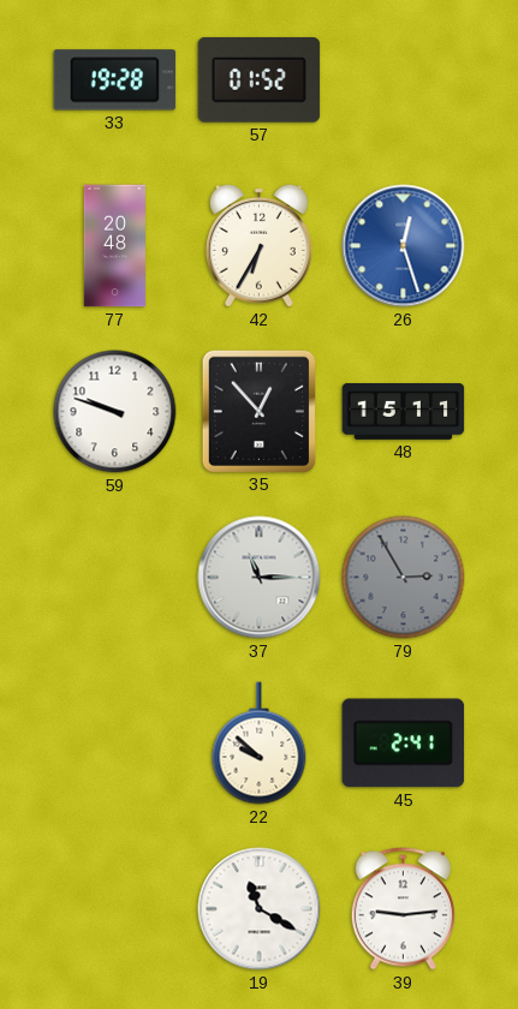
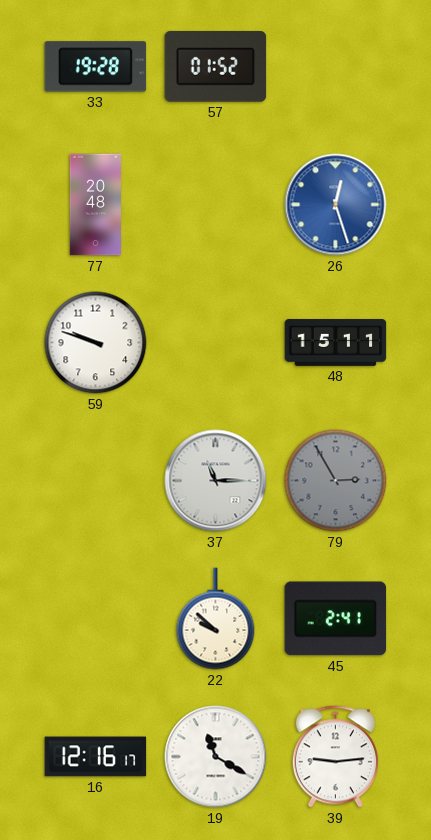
42: 6:35 -> none (258, 245)
35: 12:53 -> none (258, 411)
16: none -> 12:16 (96, 757)
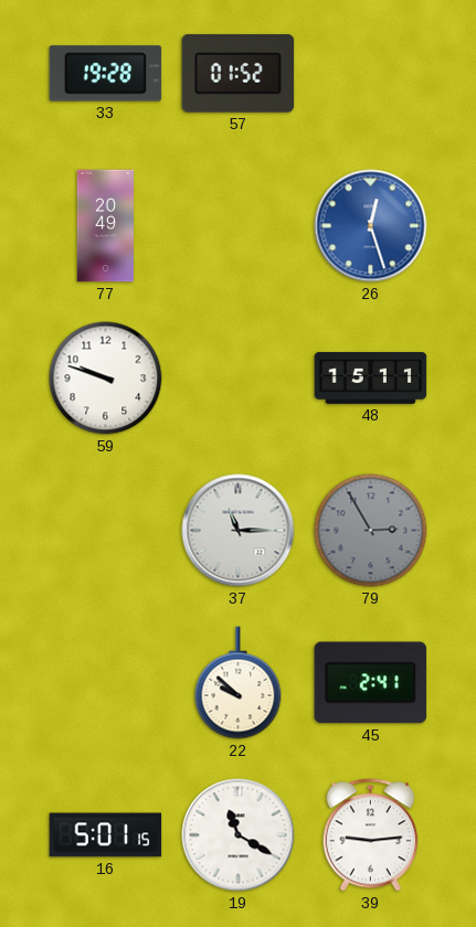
77: 20:48 -> 20:49 (105, 226)
16: 12:16 -> 5:01 (106, 835)
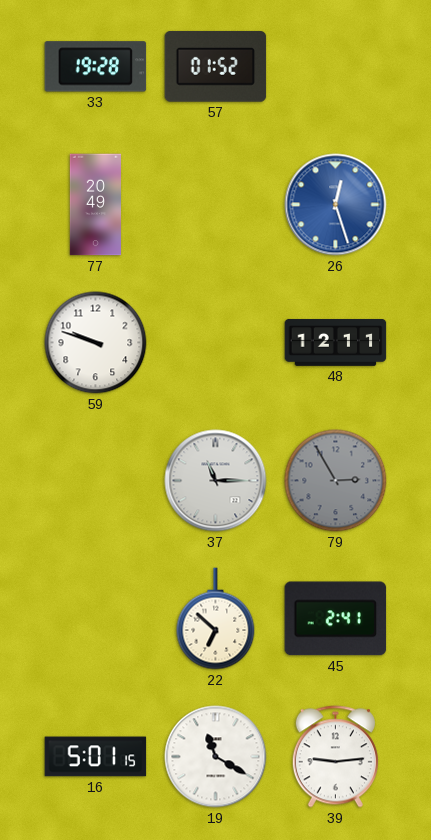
48: 15:11 -> 12:11 (336, 343)
22: 9:52 -> 6:52 (216, 619)
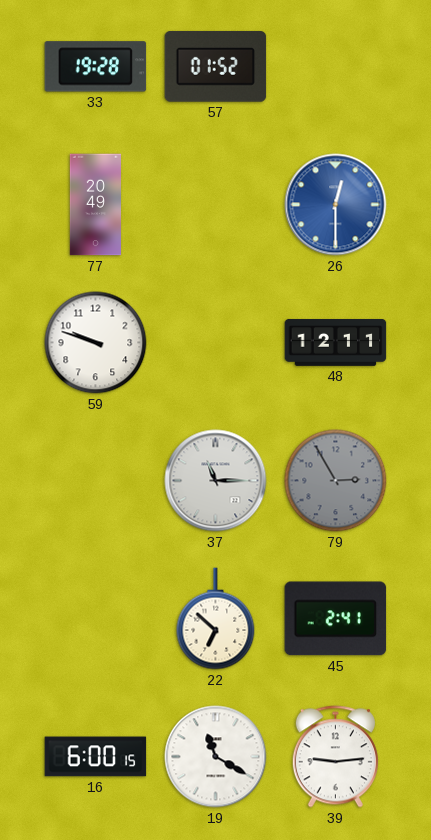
26: 12:27 -> 12:30 (336, 205)
16: 5:01 -> 6:00 (96, 757)
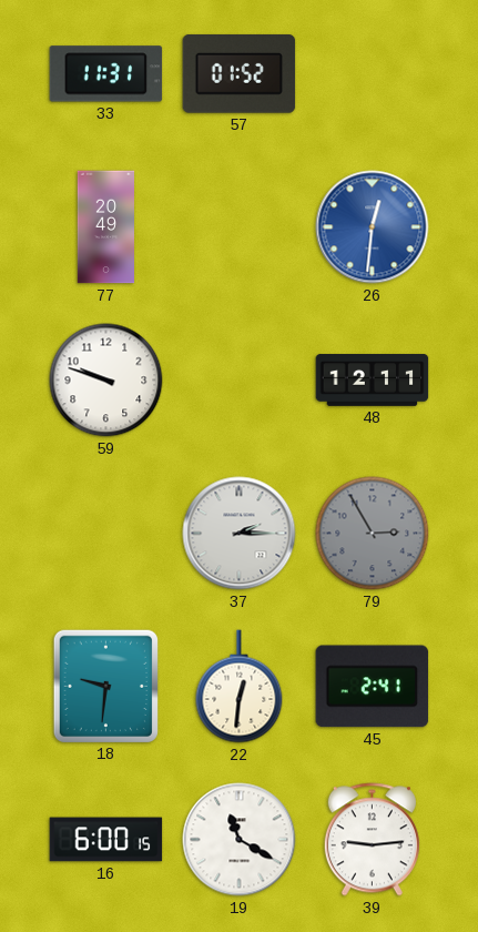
33: 19:28 -> 11:31 (106, 74)
26: 12:30 -> 12:31 (373, 227)
37: 11:15 -> 2:15 (240, 534)
18: none -> 9:31 (105, 686)
22: 6:52 -> 12:31 (240, 687)
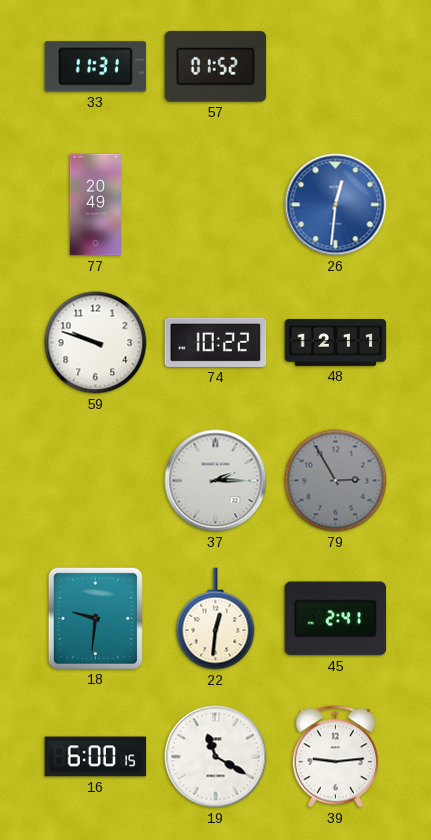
74: none -> 10:22 (216, 342)
